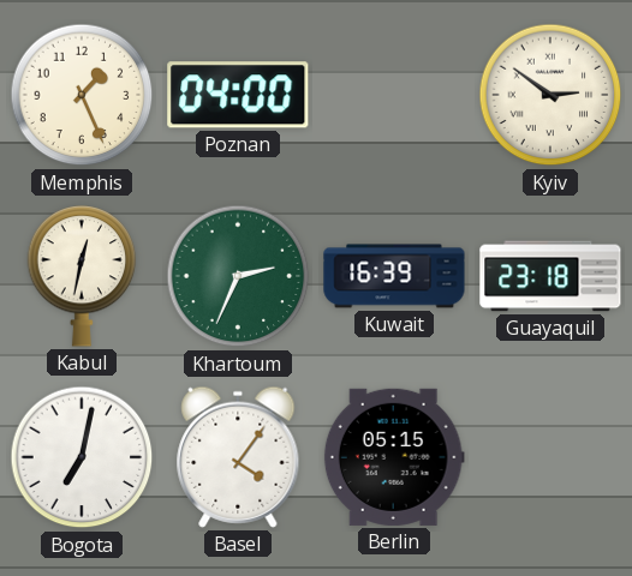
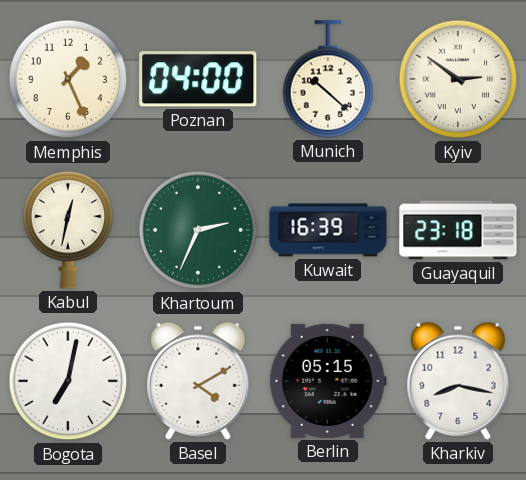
Munich: none -> 10:22 (328, 79)
Basel: 4:06 -> 4:10 (198, 381)
Kharkiv: none -> 8:17 (458, 381)
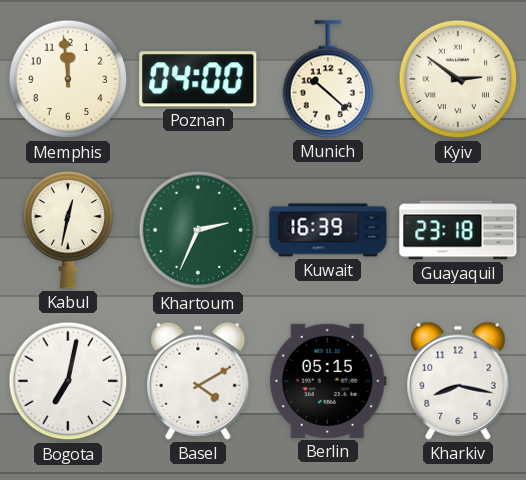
Memphis: 1:26 -> 11:59 (68, 79)
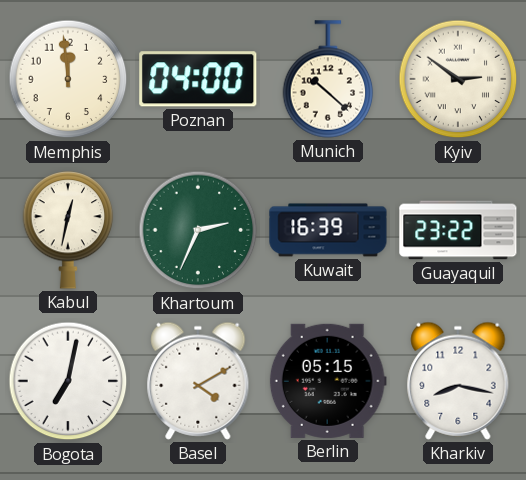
Guayaquil: 23:18 -> 23:22 (458, 230)
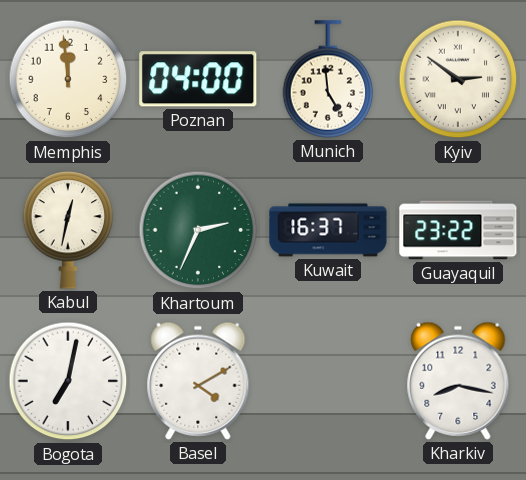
Munich: 10:22 -> 4:59 (328, 79)
Kuwait: 16:39 -> 16:37 (328, 230)
Berlin: 05:15 -> none (328, 381)
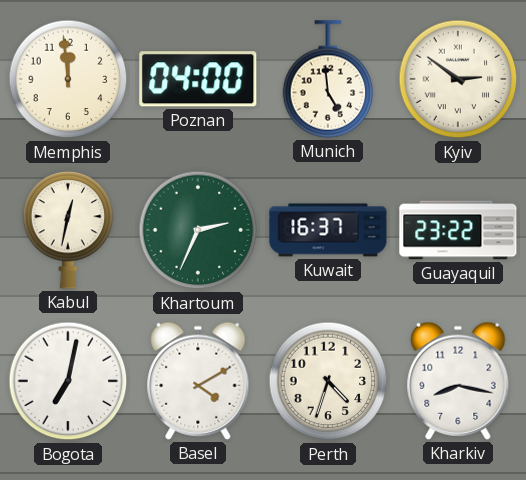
Perth: none -> 4:33 (328, 381)
